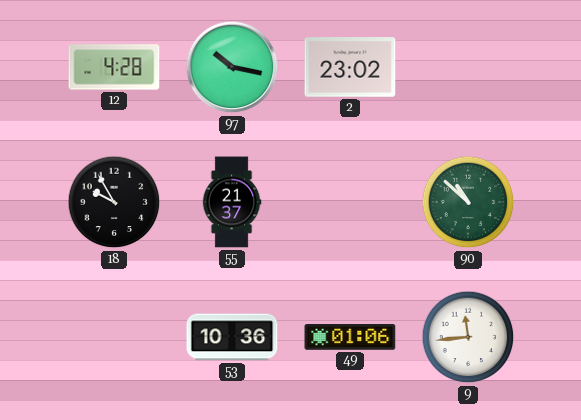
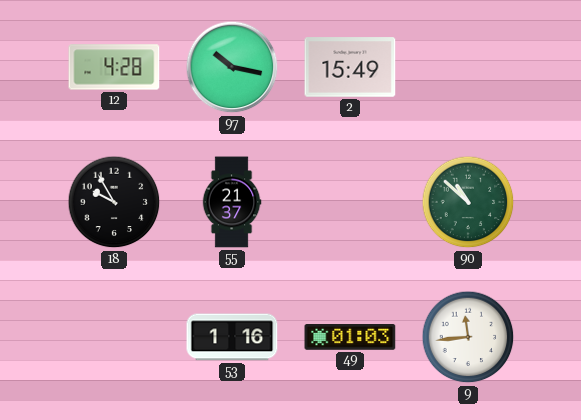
2: 23:02 -> 15:49 (350, 67)
53: 10:36 -> 1:16 (232, 337)
49: 01:06 -> 01:03 (350, 338)
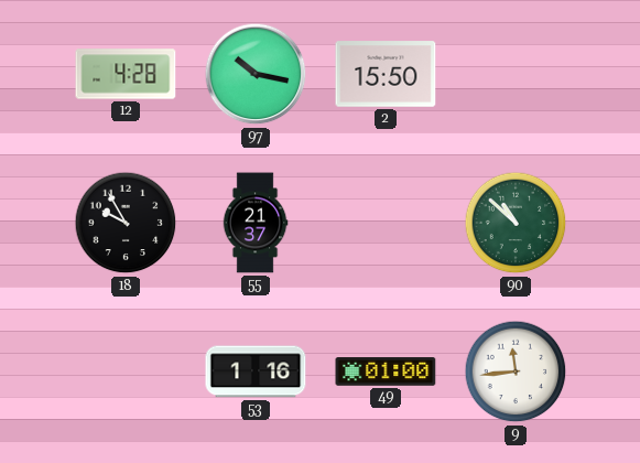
2: 15:49 -> 15:50 (386, 74)
49: 01:03 -> 01:00 (386, 373)
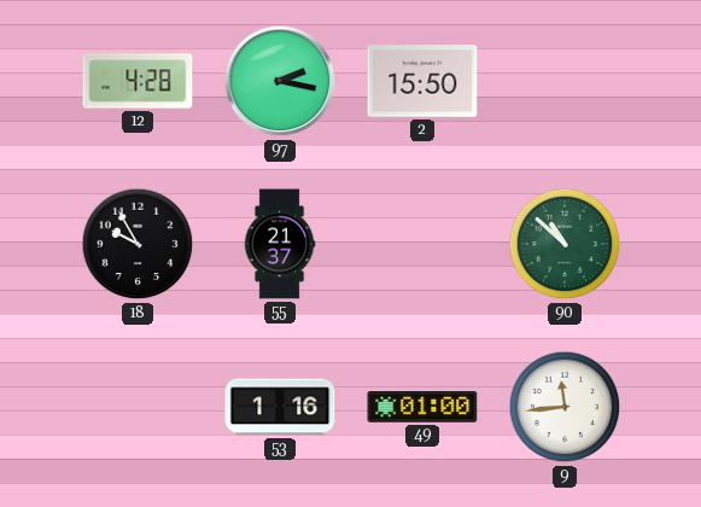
97: 10:17 -> 2:17 (280, 81)
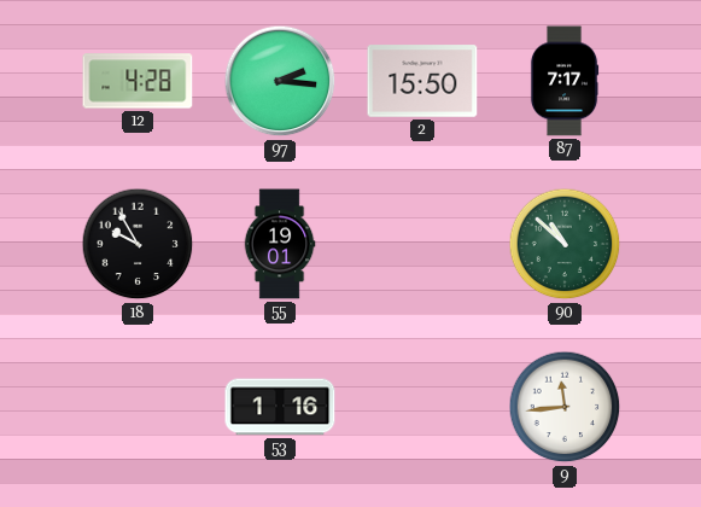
97: 2:17 -> 2:16 (280, 81)
87: none -> 7:17 (565, 81)
55: 21:37 -> 19:01 (280, 244)
49: 01:00 -> none (422, 408)
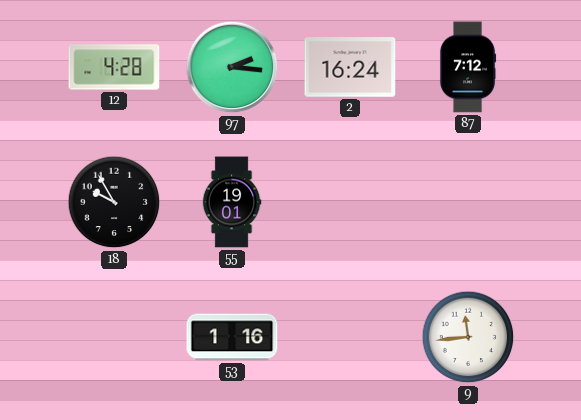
2: 15:50 -> 16:24 (350, 67)
87: 7:17 -> 7:12 (468, 67)
90: 10:52 -> none (565, 244)
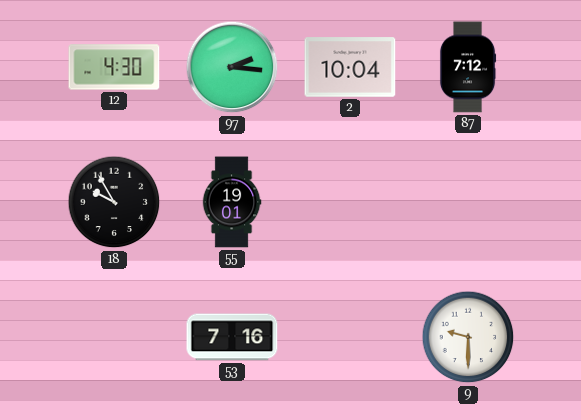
12: 4:28 -> 4:30 (114, 67)
2: 16:24 -> 10:04 (350, 67)
53: 1:16 -> 7:16 (232, 337)
9: 11:44 -> 9:30 (468, 337)
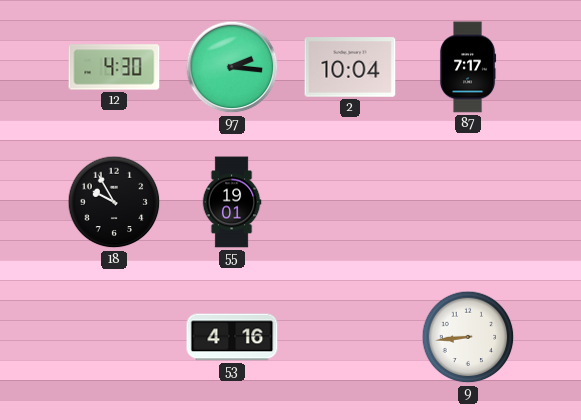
87: 7:12 -> 7:17 (468, 67)
53: 7:16 -> 4:16 (232, 337)
9: 9:30 -> 8:44 (468, 337)
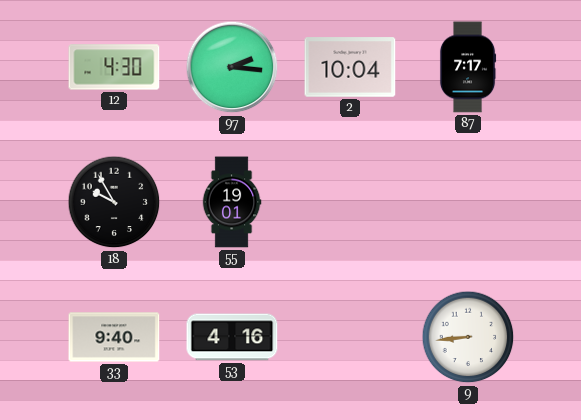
33: none -> 9:40 (114, 337)
